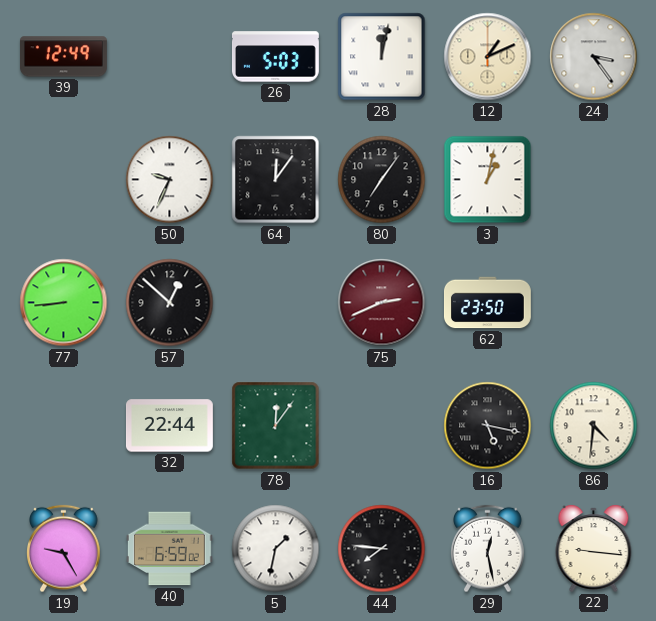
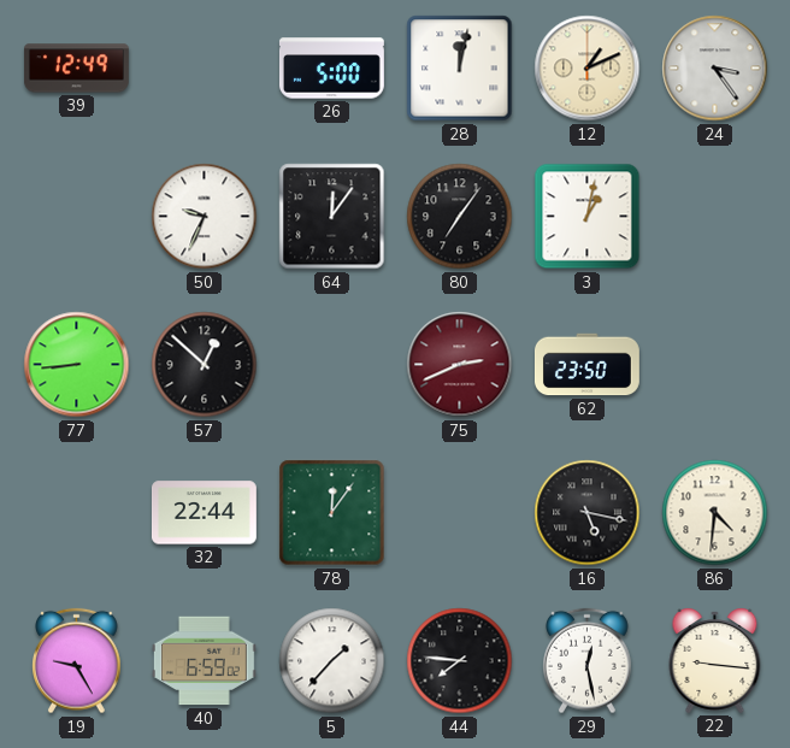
26: 5:03 -> 5:00 (331, 69)
5: 1:32 -> 1:37 (332, 661)
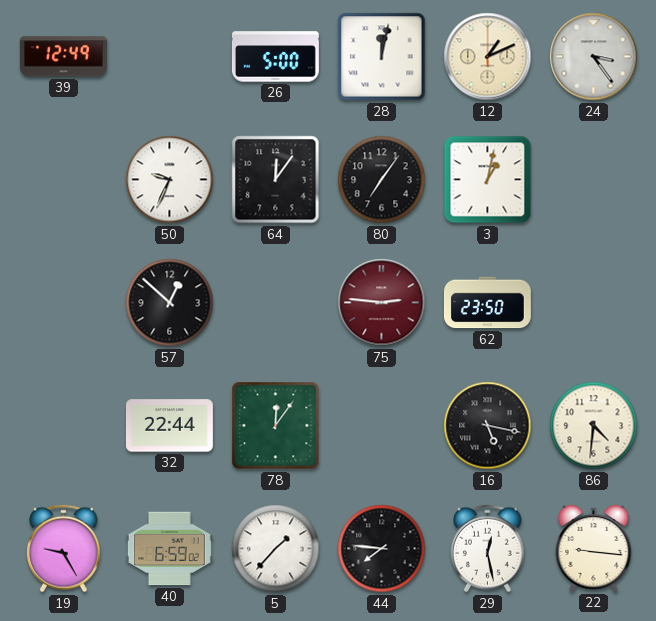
77: 8:44 -> none (77, 365)
75: 2:41 -> 2:46 (382, 303)
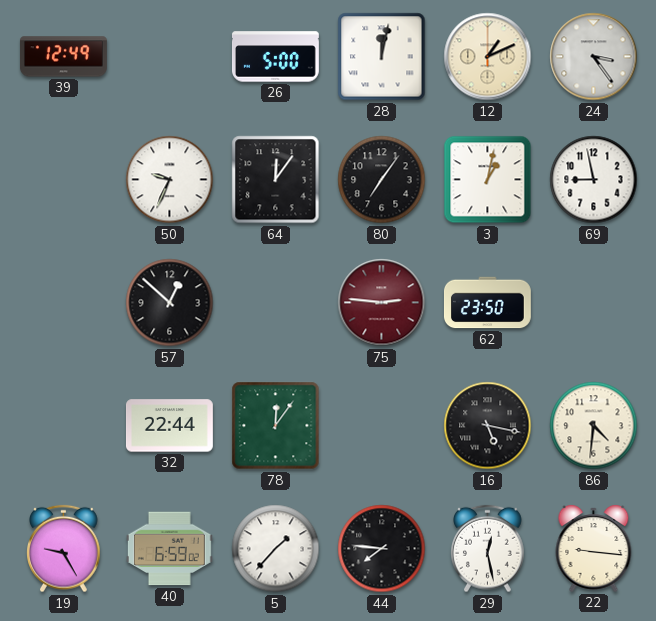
69: none -> 8:58 (594, 180)
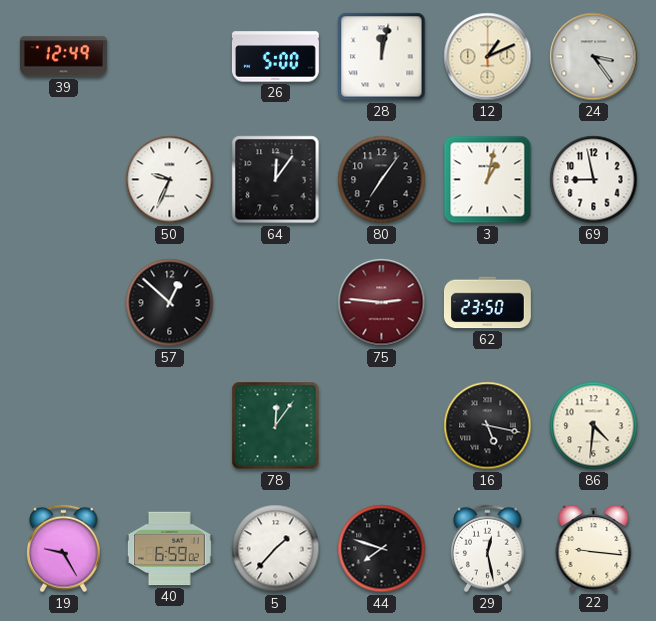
32: 22:44 -> none (169, 426)
44: 7:46 -> 7:48 (382, 549)
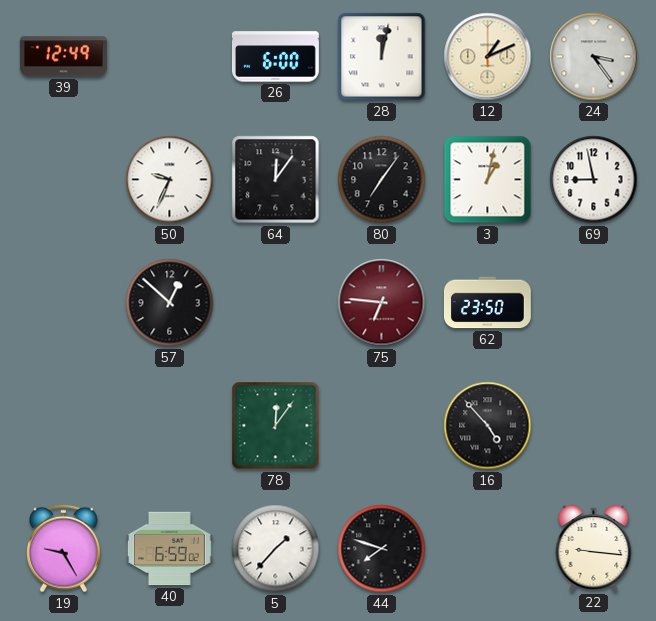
26: 5:00 -> 6:00 (275, 57)
75: 2:46 -> 6:46 (382, 303)
16: 5:17 -> 4:53 (488, 426)
86: 4:31 -> none (594, 426)
29: 12:28 -> none (488, 549)
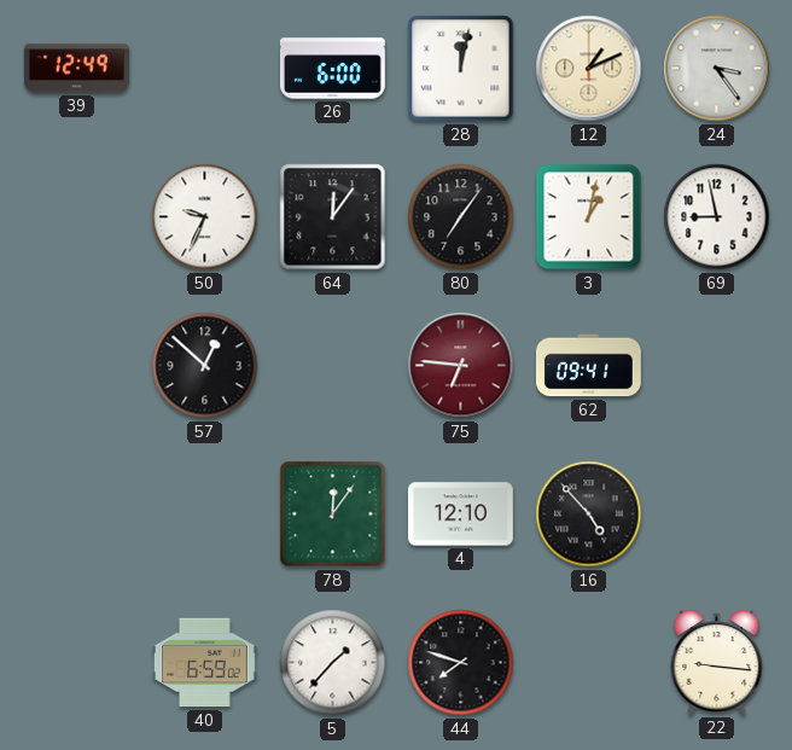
62: 23:50 -> 09:41 (588, 366)
4: none -> 12:10 (460, 514)
19: 9:25 -> none (64, 549)
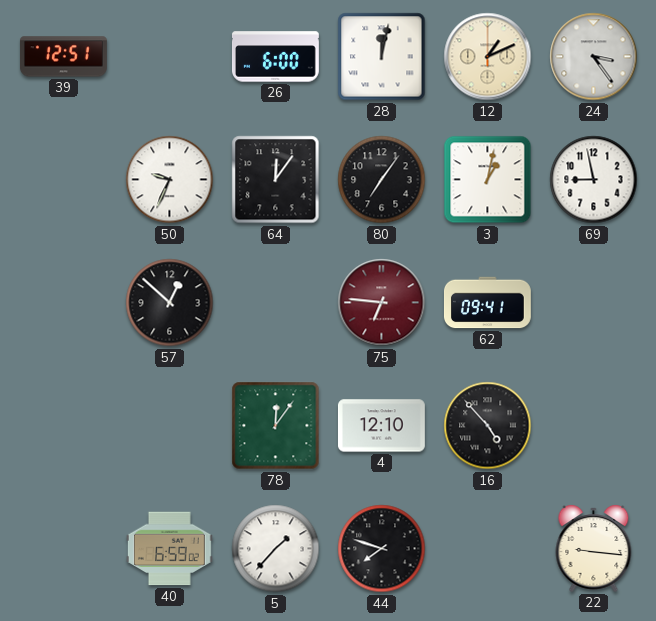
39: 12:49 -> 12:51 (63, 57)
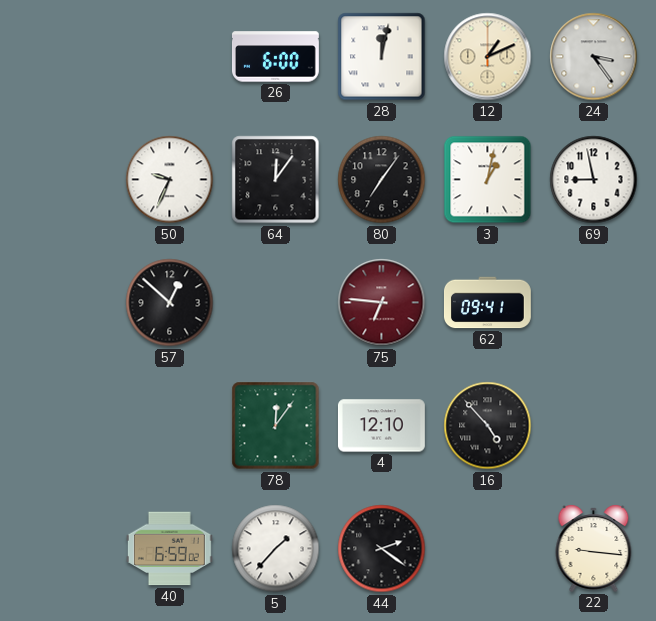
39: 12:51 -> none (63, 57)
44: 7:48 -> 2:21 (382, 549)
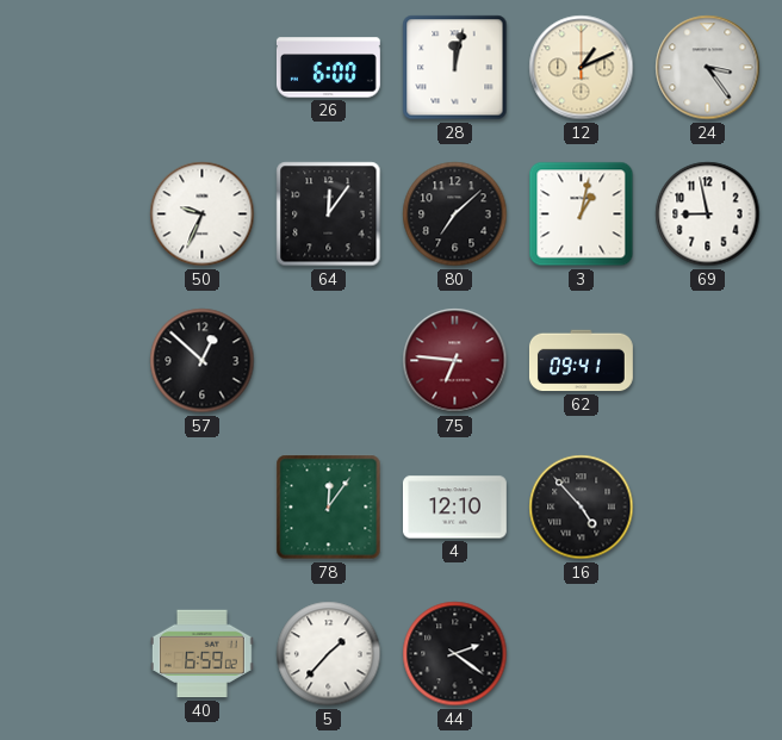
80: 7:06 -> 7:08 (455, 214)
22: 9:16 -> none (594, 548)
